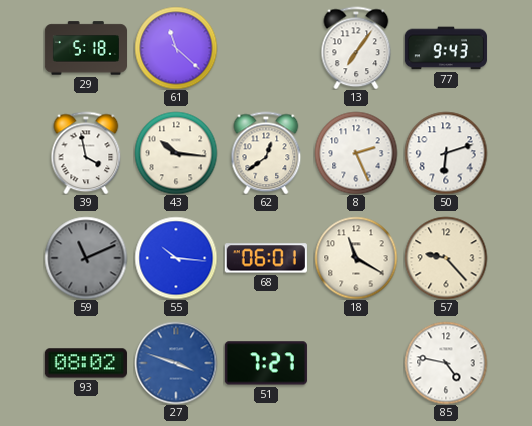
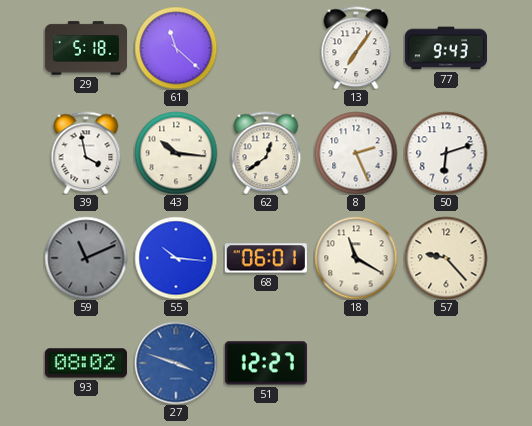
51: 7:27 -> 12:27 (266, 363)
85: 4:47 -> none (446, 363)
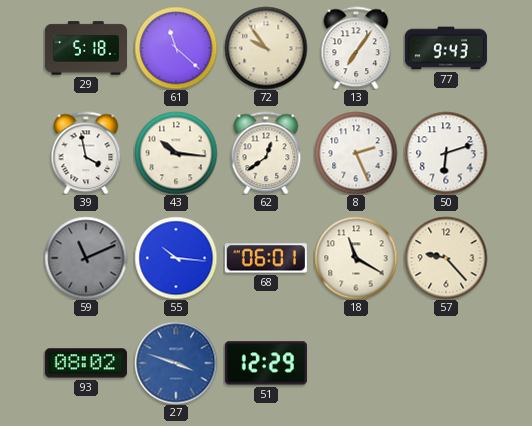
72: none -> 9:54 (266, 48)
51: 12:27 -> 12:29 (266, 363)
